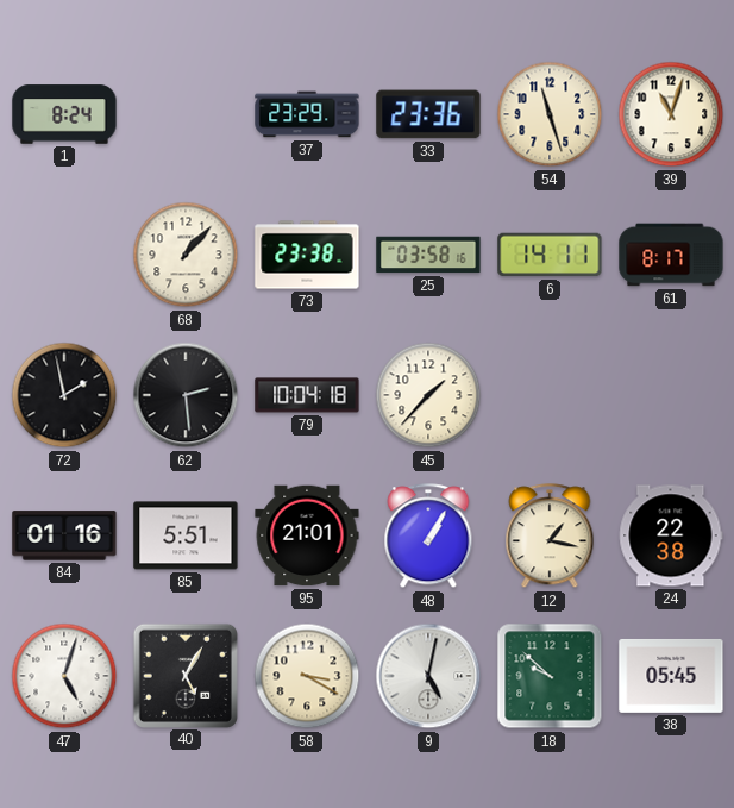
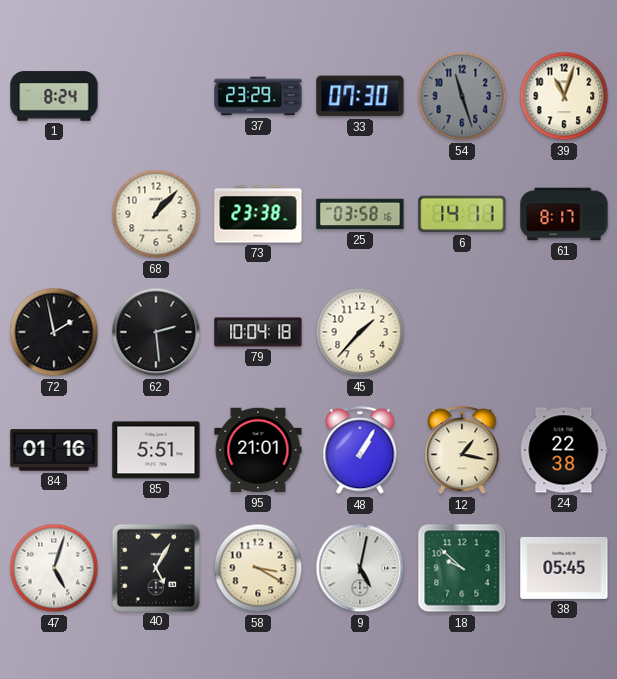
33: 23:36 -> 07:30 (360, 96)
54 dial: cream -> grey (462, 96)
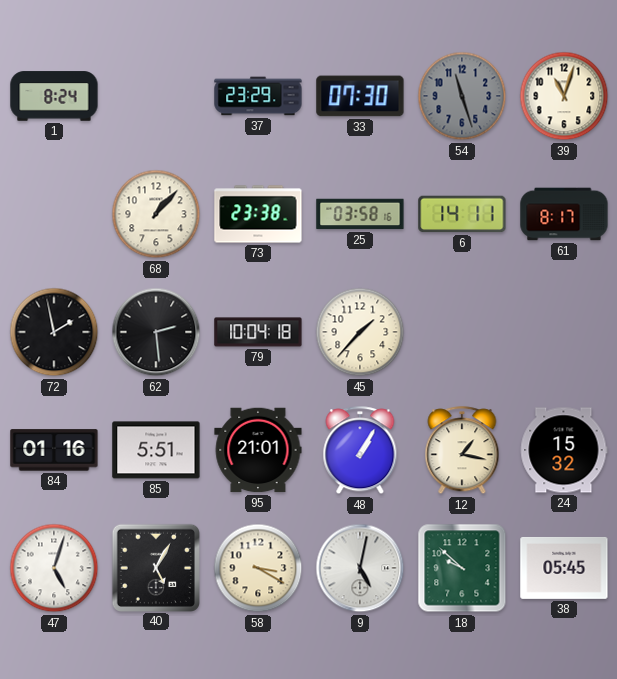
24: 22:38 -> 15:32 (564, 450)
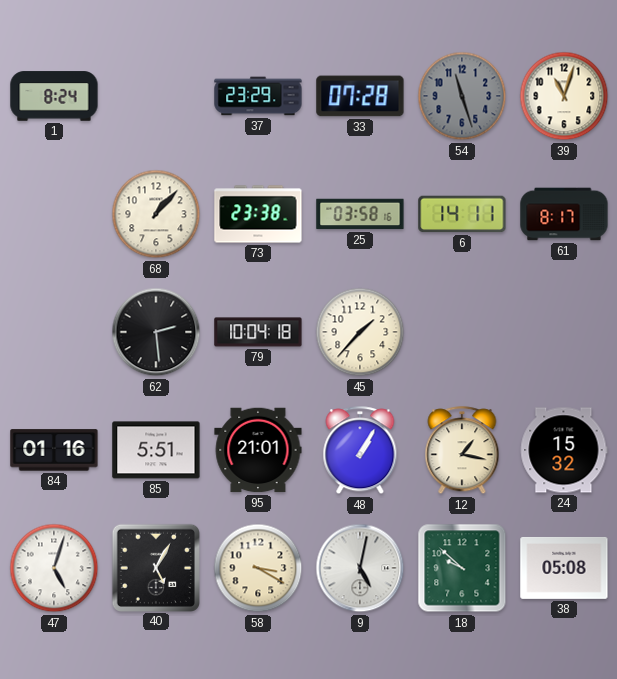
33: 07:30 -> 07:28 (360, 96)
72: 1:58 -> none (54, 332)
38: 05:45 -> 05:08 (564, 568)
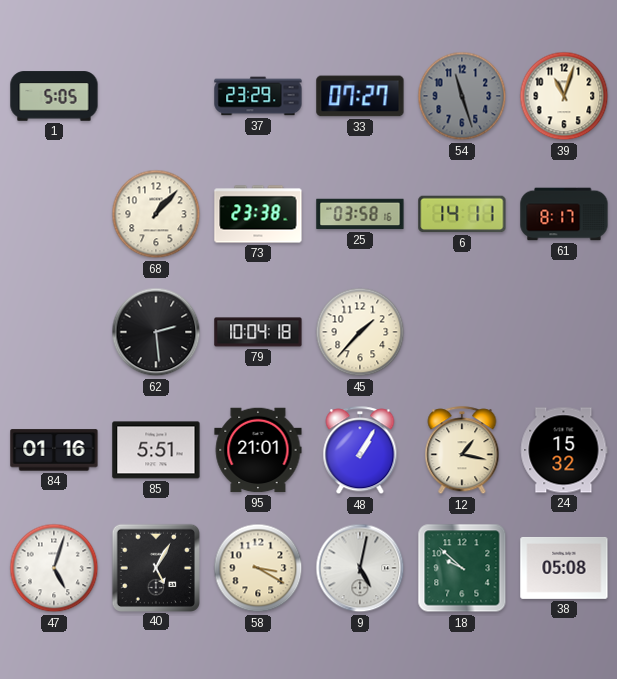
1: 8:24 -> 5:05 (54, 96)
33: 07:28 -> 07:27 (360, 96)
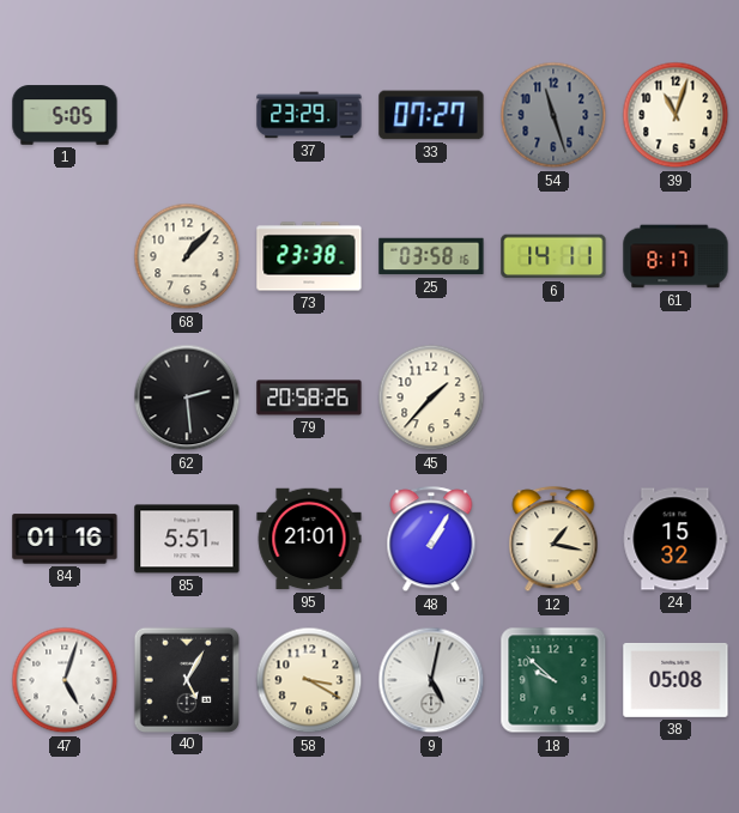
79: 10:04 -> 20:58 (309, 398)
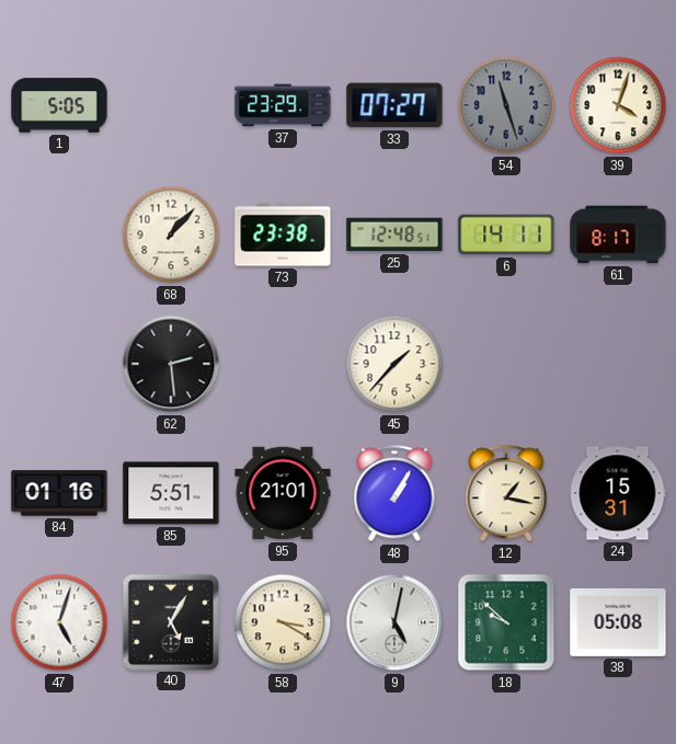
39: 11:03 -> 4:03 (618, 105)
25: 03:58 -> 12:48 (394, 234)
79: 20:58 -> none (309, 398)
24: 15:32 -> 15:31 (618, 493)
